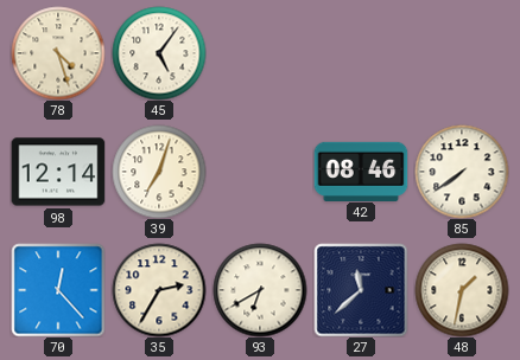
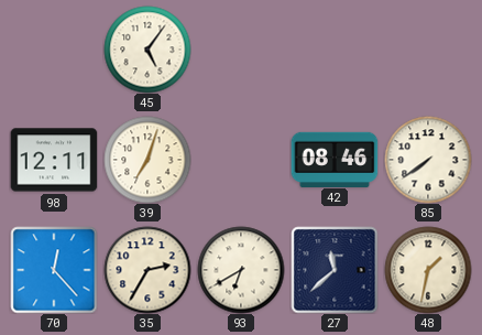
78: 4:27 -> none (58, 53)
98: 12:14 -> 12:11 (54, 160)
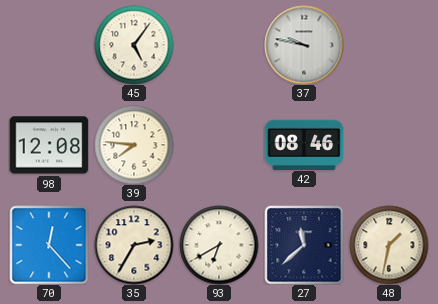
37: none -> 9:47 (304, 45)
98: 12:11 -> 12:08 (49, 145)
39: 7:03 -> 7:46 (134, 145)
85: 7:39 -> none (428, 160)
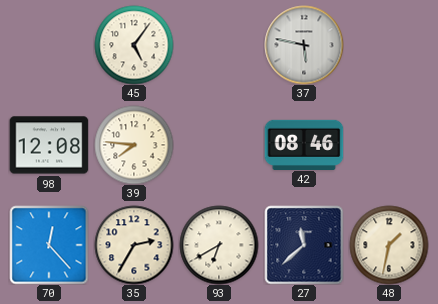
37: 9:47 -> 5:47 (304, 45)
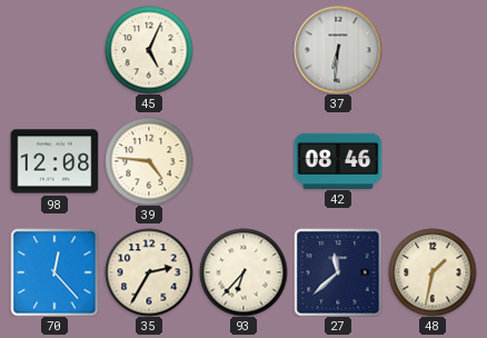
45: 5:06 -> 5:04 (149, 50)
37: 5:47 -> 6:31 (338, 50)
39: 7:46 -> 4:46 (149, 161)
93: 6:40 -> 6:37 (244, 272)
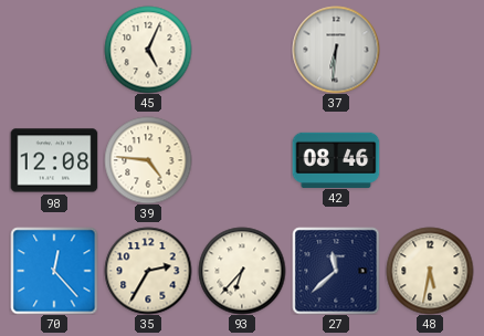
48: 1:32 -> 5:32 (430, 271)
